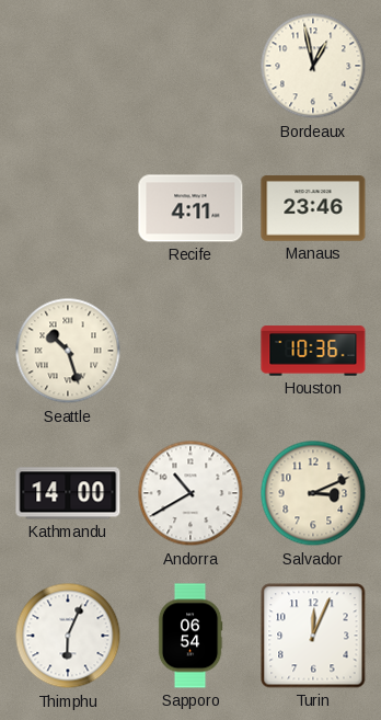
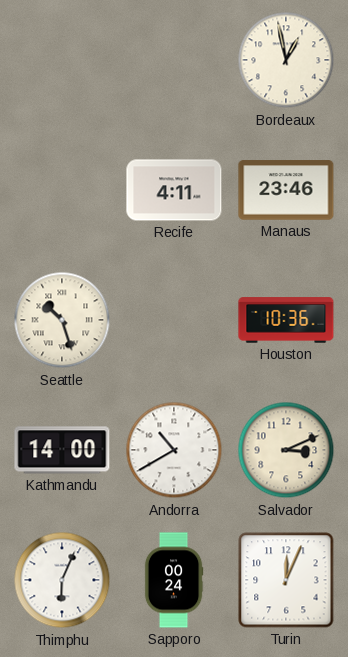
Sapporo: 06:54 -> 00:24 (174, 580)
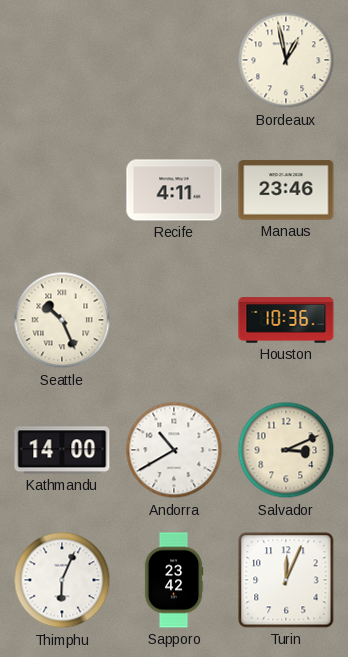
Seattle: 10:27 -> 10:26 (62, 320)
Sapporo: 00:24 -> 23:42 (174, 580)
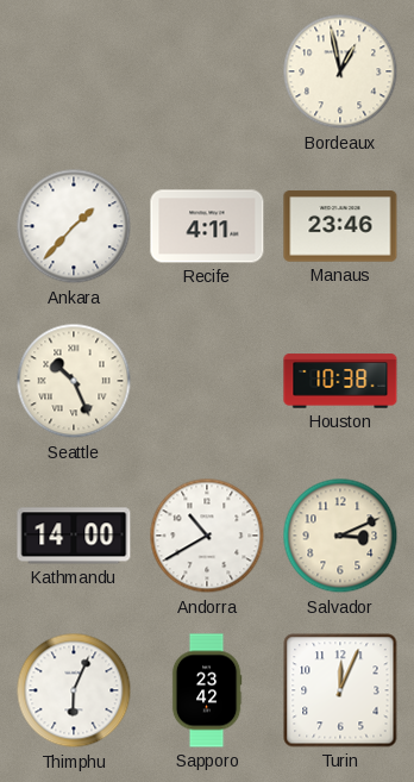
Ankara: none -> 1:37 (74, 226)
Houston: 10:36 -> 10:38 (340, 381)
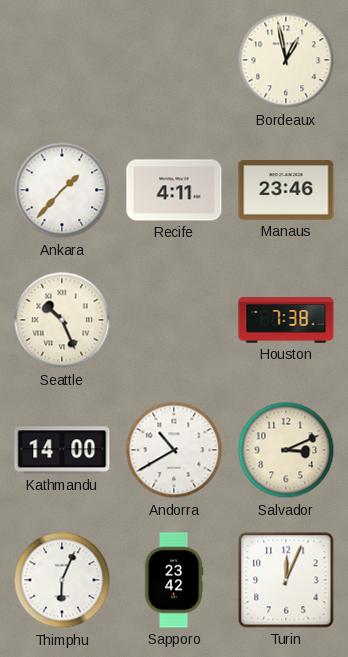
Houston: 10:38 -> 7:38 (286, 320)
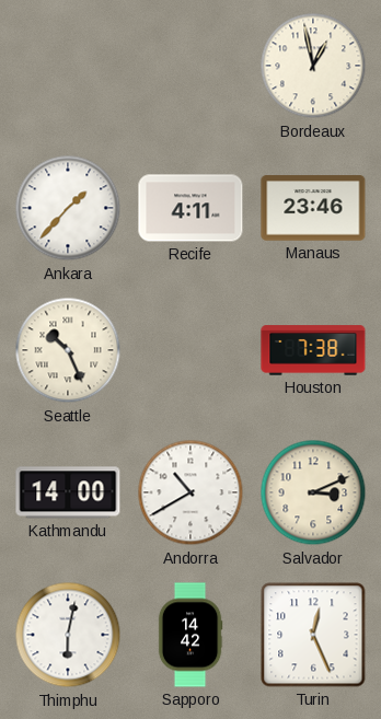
Thimphu: 6:04 -> 6:02 (68, 635)
Sapporo: 23:42 -> 14:42 (190, 635)
Turin: 12:04 -> 12:26 (313, 635)
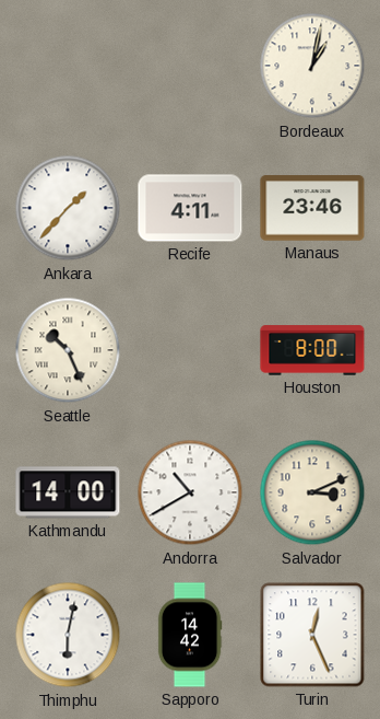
Bordeaux: 12:58 -> 1:02 (312, 66)
Houston: 7:38 -> 8:00 (312, 350)
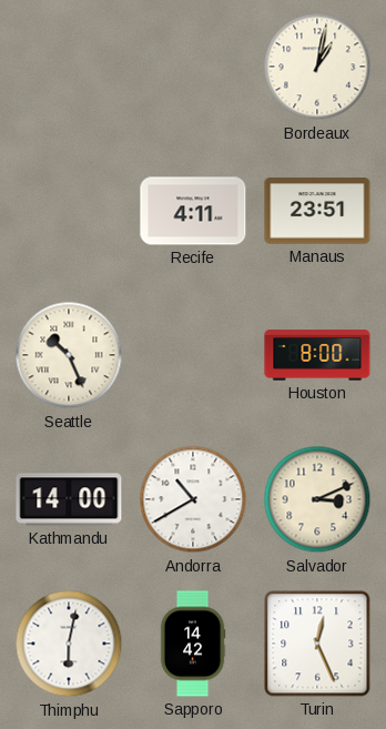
Ankara: 1:37 -> none (68, 208)
Manaus: 23:46 -> 23:51 (317, 211)
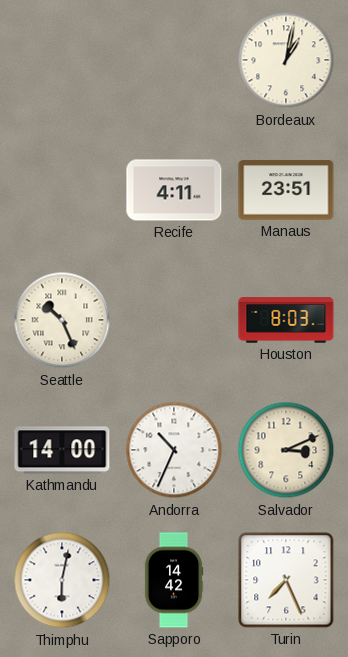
Houston: 8:00 -> 8:03 (286, 320)
Andorra: 10:40 -> 10:34 (174, 450)
Turin: 12:26 -> 7:26 (286, 580)
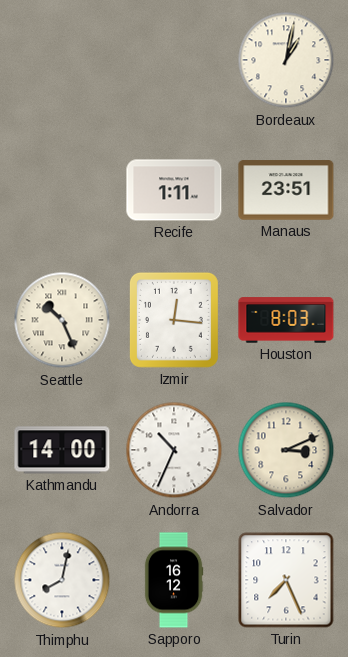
Recife: 4:11 -> 1:11 (174, 190)
Izmir: none -> 12:16 (174, 320)
Thimphu: 6:02 -> 8:02 (62, 580)
Sapporo: 14:42 -> 16:12 (174, 580)
